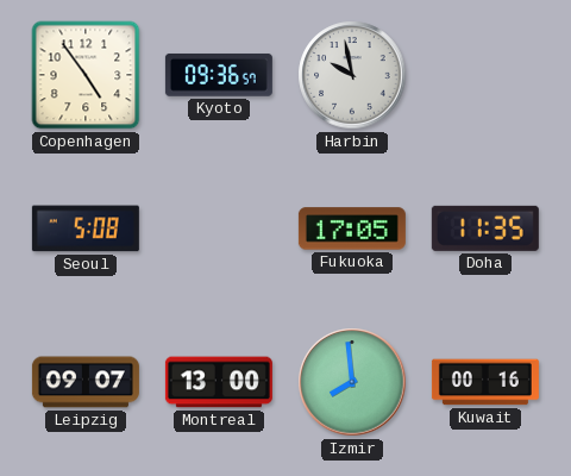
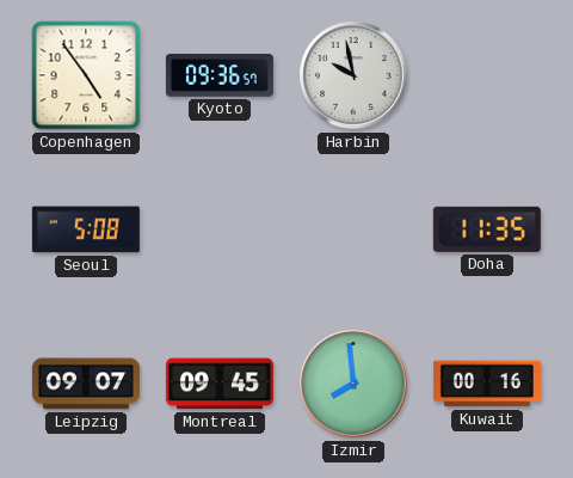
Fukuoka: 17:05 -> none (352, 228)
Montreal: 13:00 -> 09:45 (220, 384)
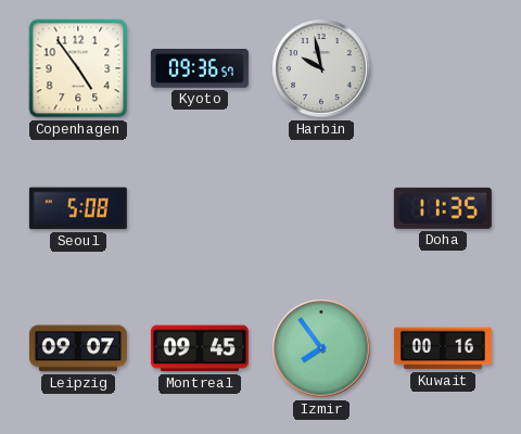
Izmir: 7:59 -> 7:54 (321, 348)
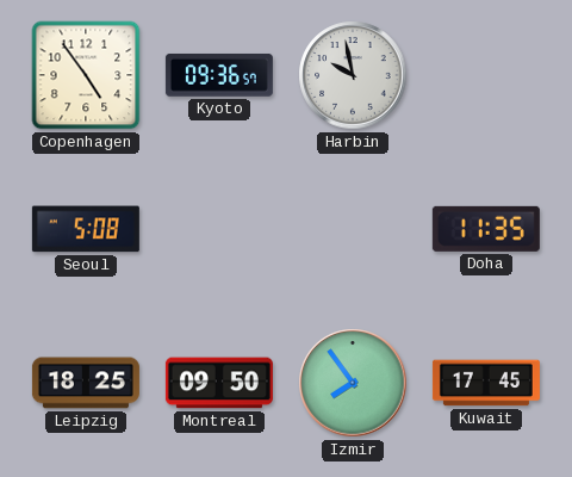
Leipzig: 09:07 -> 18:25 (86, 383)
Montreal: 09:45 -> 09:50 (219, 383)
Kuwait: 00:16 -> 17:45 (486, 383)
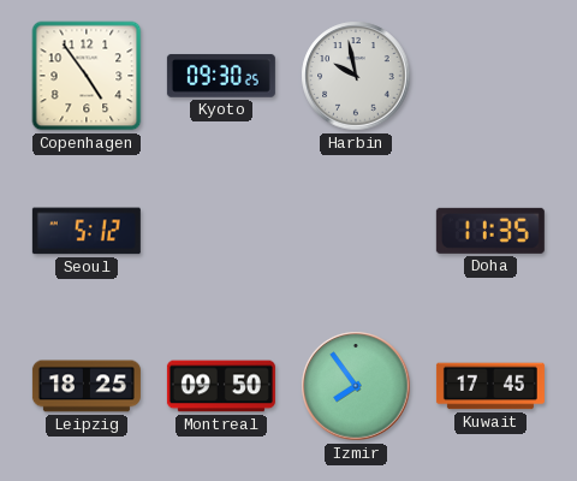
Kyoto: 09:36 -> 09:30 (221, 76)
Seoul: 5:08 -> 5:12 (87, 231)
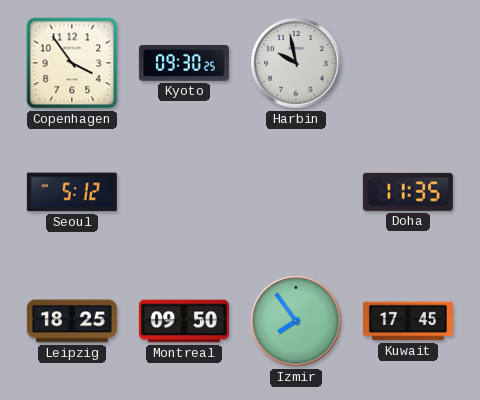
Copenhagen: 4:54 -> 3:54 (72, 63)
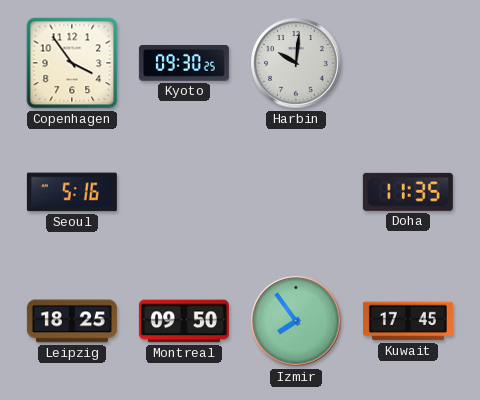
Harbin: 9:58 -> 10:01 (296, 63)
Seoul: 5:12 -> 5:16 (72, 192)
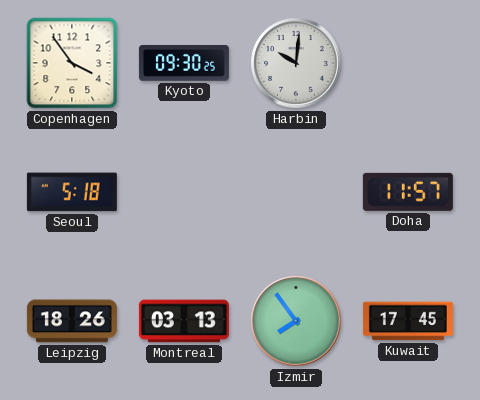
Seoul: 5:16 -> 5:18 (72, 192)
Doha: 11:35 -> 11:57 (408, 192)
Leipzig: 18:25 -> 18:26 (72, 321)
Montreal: 09:50 -> 03:13 (184, 321)
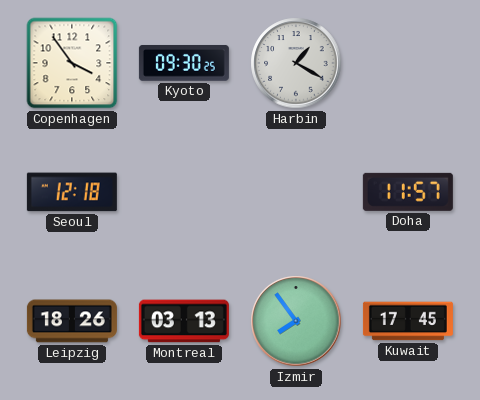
Harbin: 10:01 -> 1:20 (296, 63)
Seoul: 5:18 -> 12:18 (72, 192)
